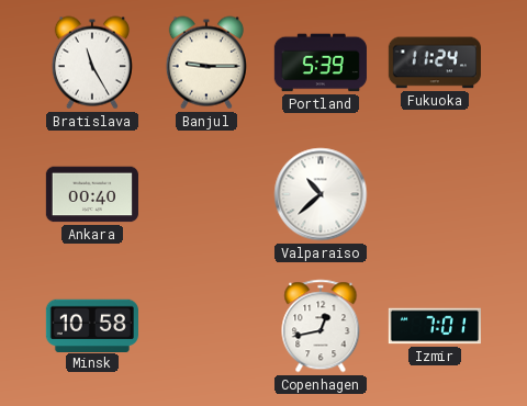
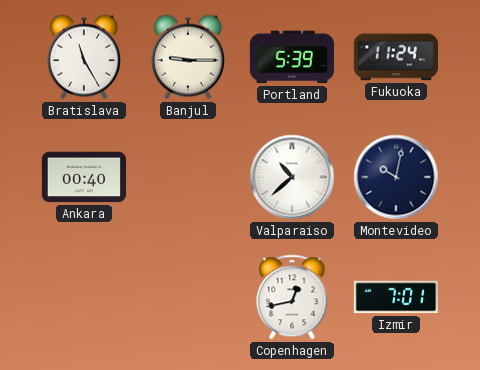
Montevideo: none -> 10:02 (396, 177)
Minsk: 10:58 -> none (92, 325)
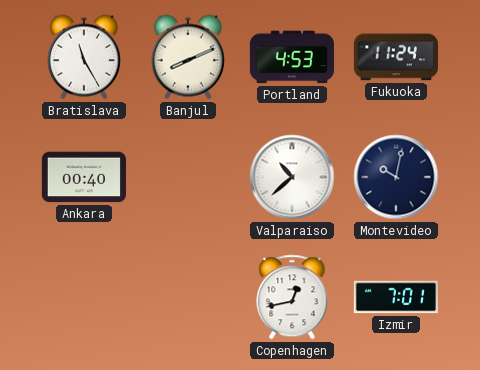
Banjul: 9:15 -> 8:11 (188, 57)
Portland: 5:39 -> 4:53 (292, 57)
